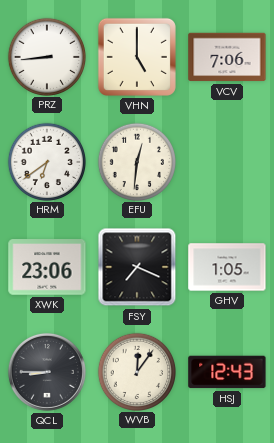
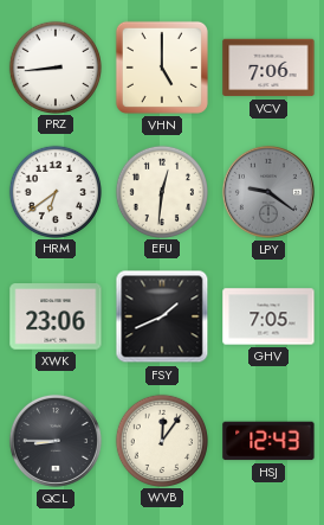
LPY: none -> 9:21 (268, 192)
FSY: 7:19 -> 1:41 (162, 316)
GHV: 1:05 -> 7:05 (268, 316)
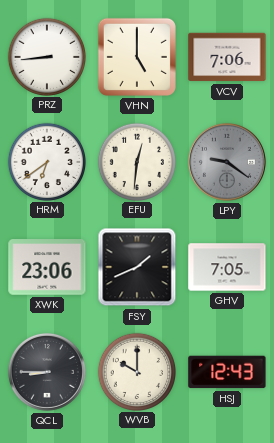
WVB: 12:06 -> 10:00 (136, 371)
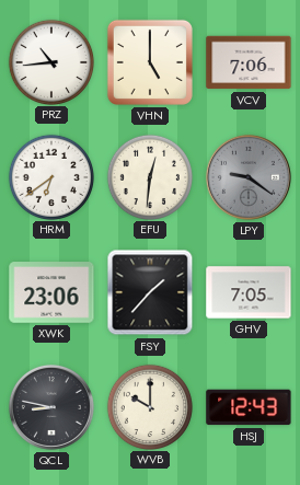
PRZ: 8:44 -> 10:44 (50, 61)
FSY: 1:41 -> 1:37 (150, 292)
QCL: 8:45 -> 8:47 (51, 407)
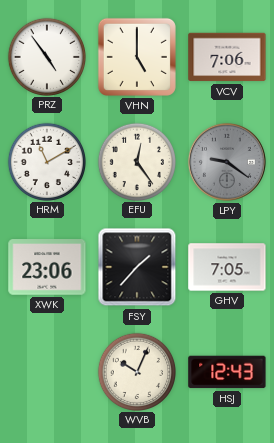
PRZ: 10:44 -> 4:54 (46, 56)
HRM: 6:39 -> 11:10 (46, 161)
EFU: 12:31 -> 12:24 (136, 161)
QCL: 8:47 -> none (51, 407)
WVB: 10:00 -> 10:04 (136, 371)
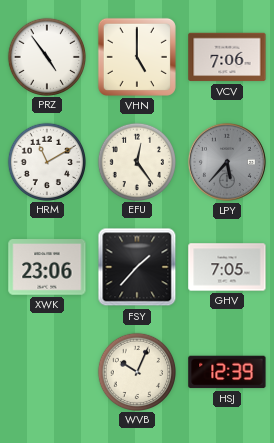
LPY: 9:21 -> 5:37 (227, 162)
HSJ: 12:43 -> 12:39 (227, 372)
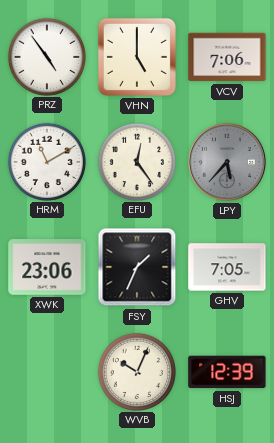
FSY: 1:37 -> 1:34 (137, 267)
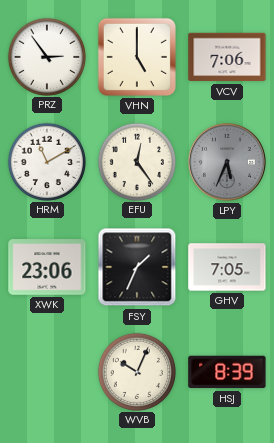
PRZ: 4:54 -> 2:54 (46, 56)
LPY: 5:37 -> 5:34 (227, 162)
HSJ: 12:39 -> 8:39 (227, 372)
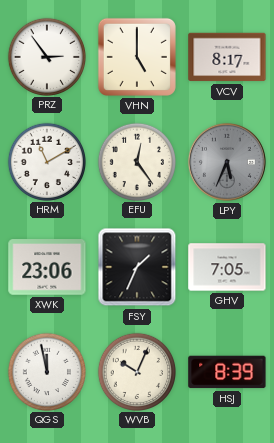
VCV: 7:06 -> 8:17 (227, 57)
QGS: none -> 11:58 (46, 371)
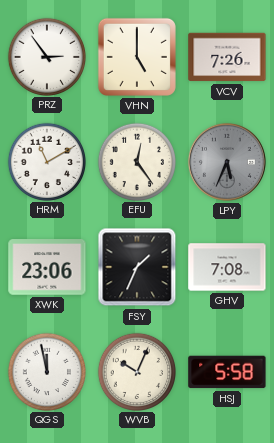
VCV: 8:17 -> 7:26 (227, 57)
GHV: 7:05 -> 7:08 (227, 267)
HSJ: 8:39 -> 5:58 (227, 372)
